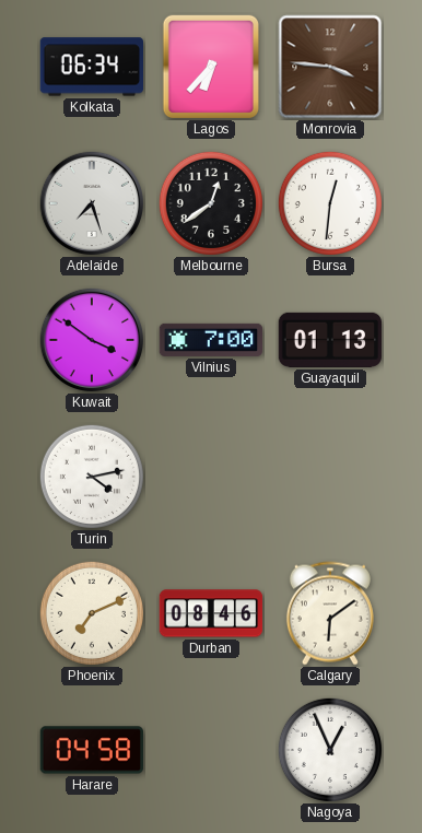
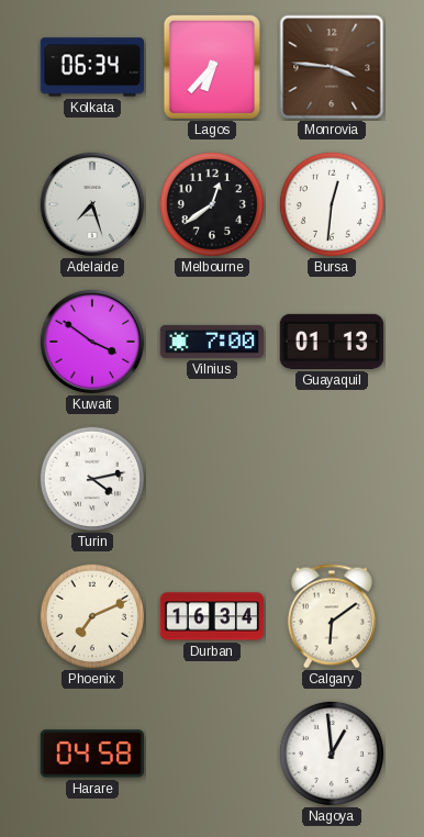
Durban: 08:46 -> 16:34 (212, 616)
Nagoya: 12:56 -> 12:59 (332, 754)
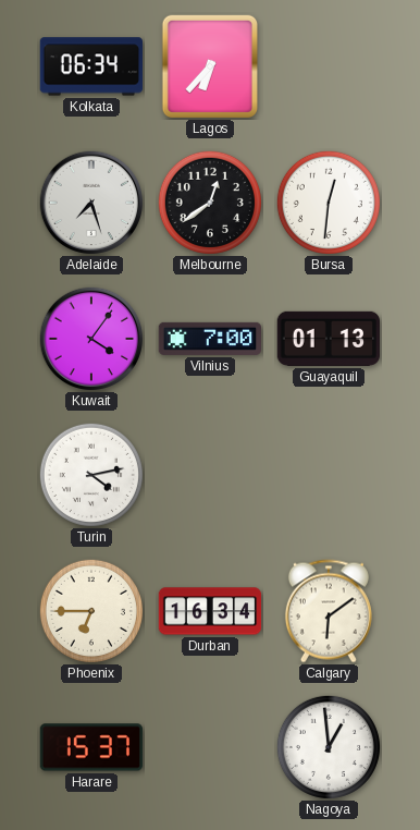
Monrovia: 3:46 -> none (332, 67)
Kuwait: 3:51 -> 4:06 (90, 338)
Phoenix: 7:11 -> 6:45 (91, 611)
Harare: 04:58 -> 15:37 (91, 747)
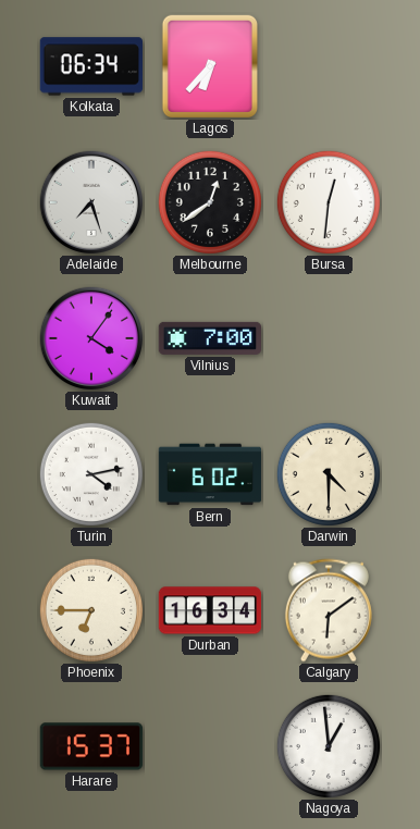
Guayaquil: 01:13 -> none (329, 339)
Bern: none -> 6:02 (210, 474)
Darwin: none -> 4:30 (329, 474)
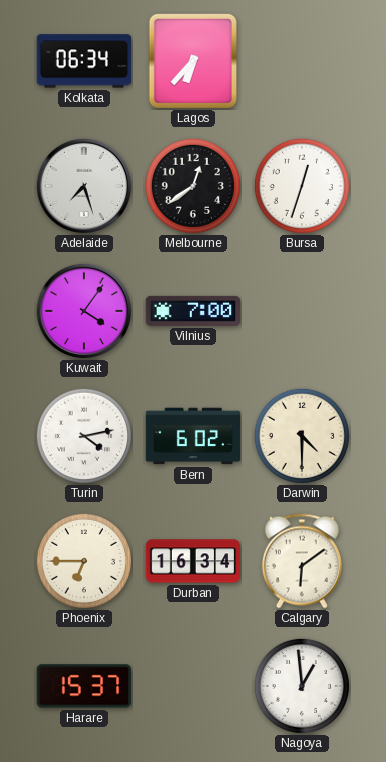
Bursa: 12:31 -> 12:33 (302, 186)
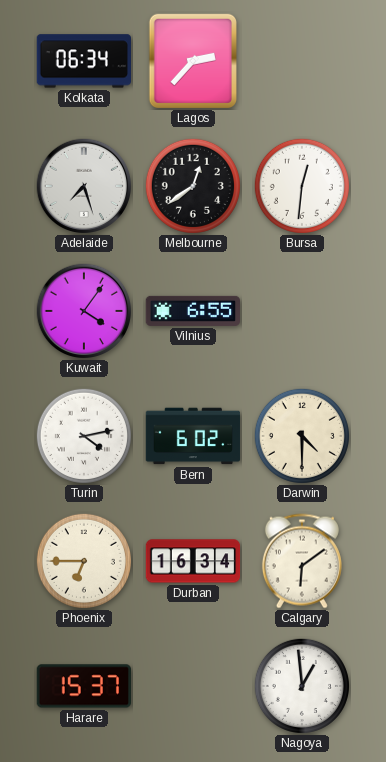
Lagos: 6:37 -> 2:37 (192, 60)
Bursa: 12:33 -> 12:31 (302, 186)
Vilnius: 7:00 -> 6:55 (192, 311)
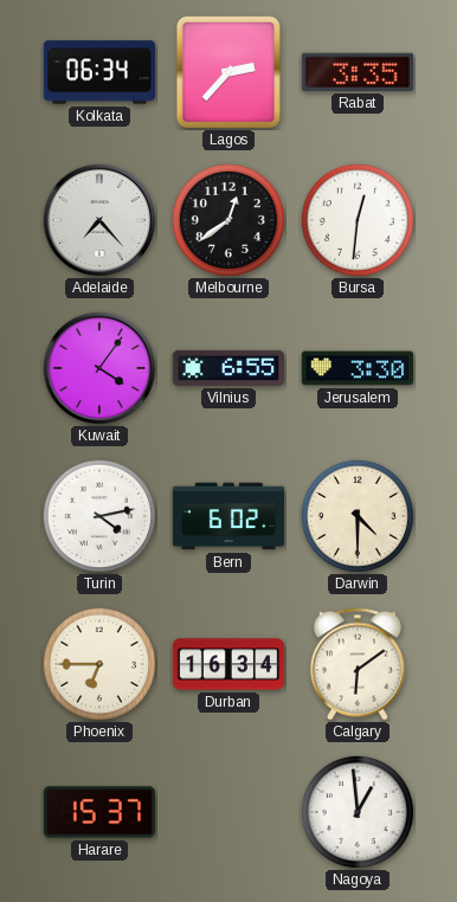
Rabat: none -> 3:35 (356, 72)
Adelaide: 7:27 -> 7:23 (98, 219)
Jerusalem: none -> 3:30 (358, 368)
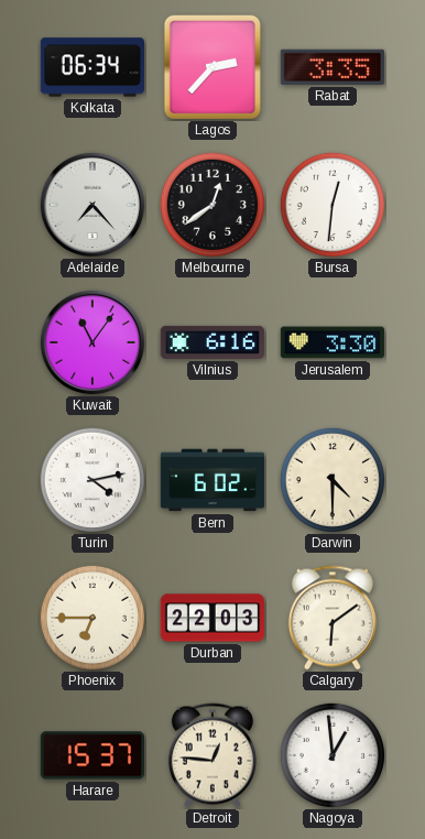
Kuwait: 4:06 -> 11:06 (91, 341)
Vilnius: 6:55 -> 6:16 (211, 342)
Durban: 16:34 -> 22:03 (212, 618)
Detroit: none -> 12:46 (212, 755)
